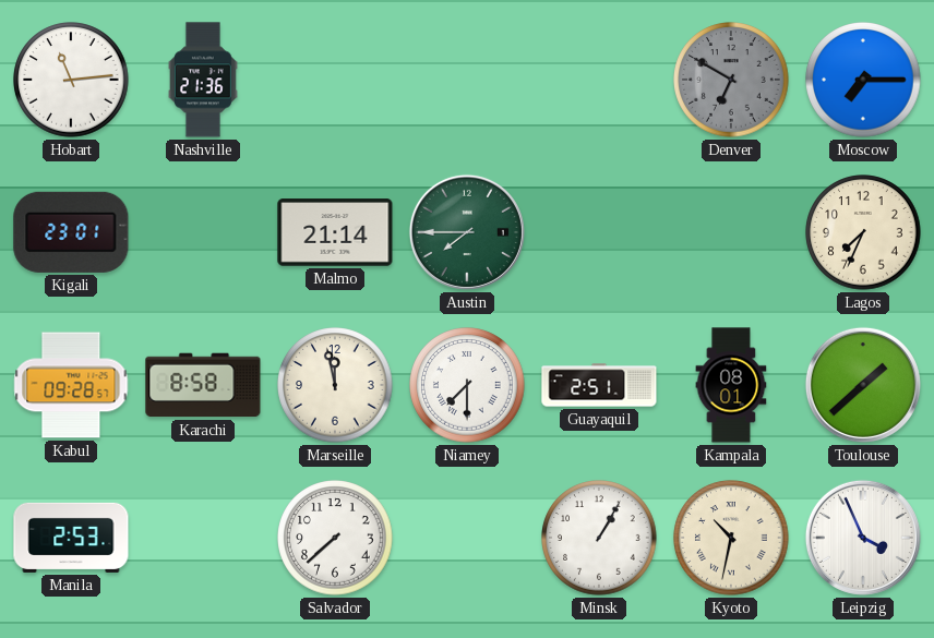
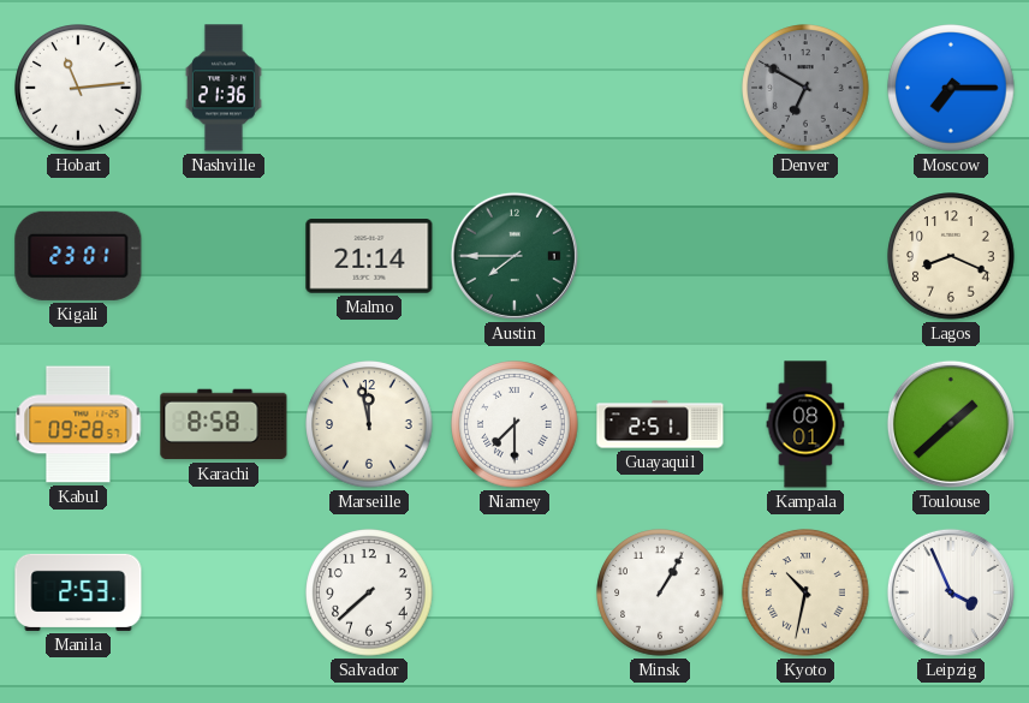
Lagos: 7:34 -> 8:19 (951, 256)
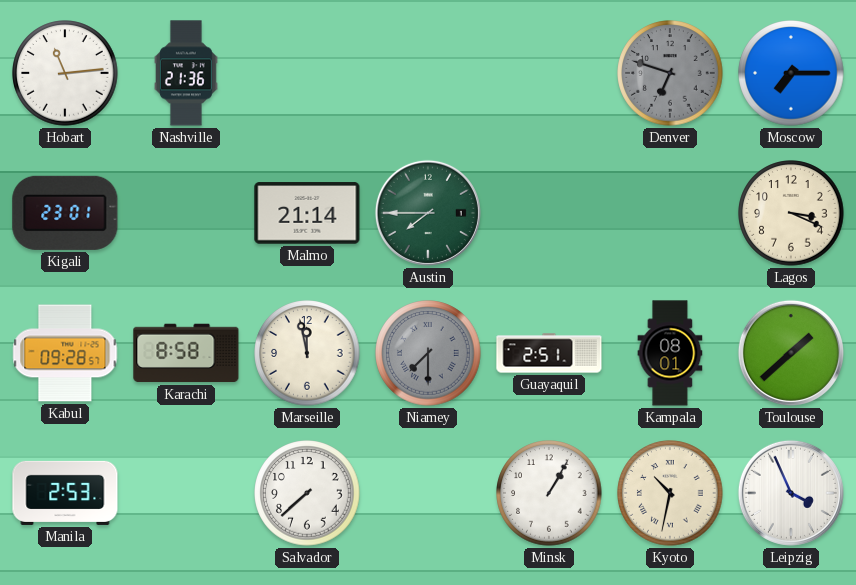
Denver: 6:50 -> 6:48 (670, 73)
Lagos: 8:19 -> 3:19 (791, 213)
Niamey dial: white -> grey (428, 353)
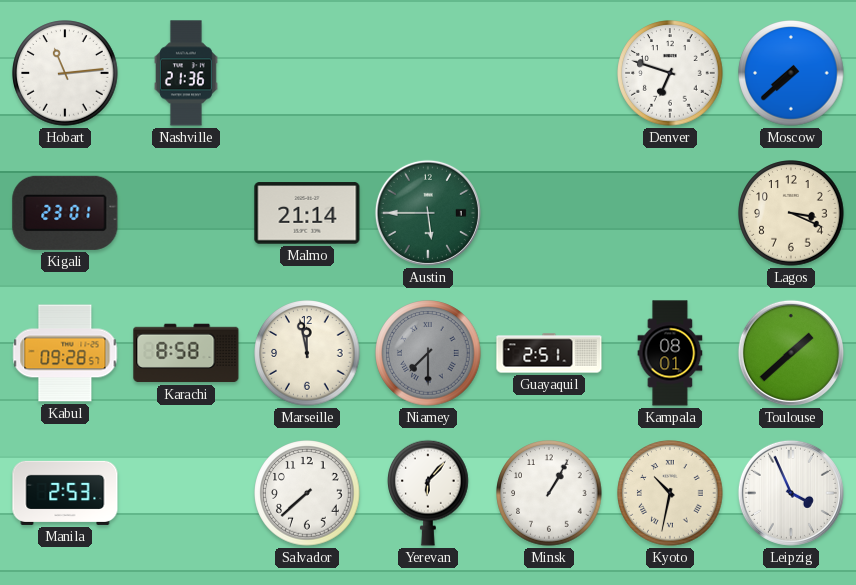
Denver dial: grey -> white (670, 73)
Moscow: 7:15 -> 7:38 (791, 73)
Austin: 7:45 -> 5:45 (428, 213)
Yerevan: none -> 6:07 (429, 493)
